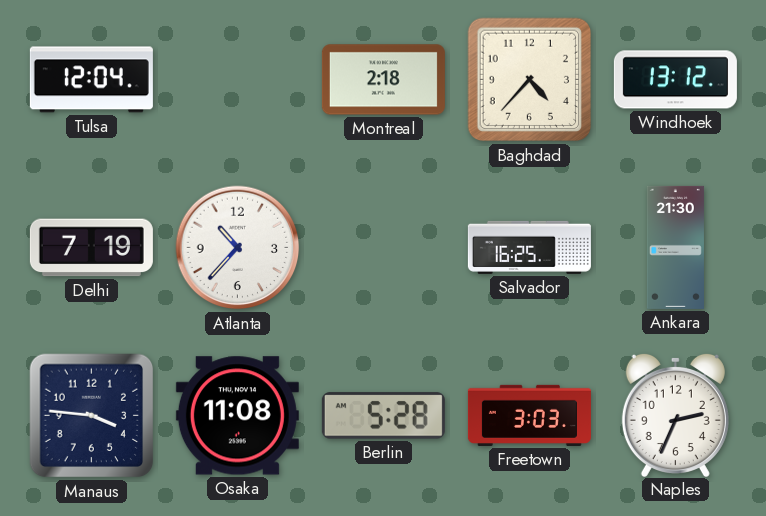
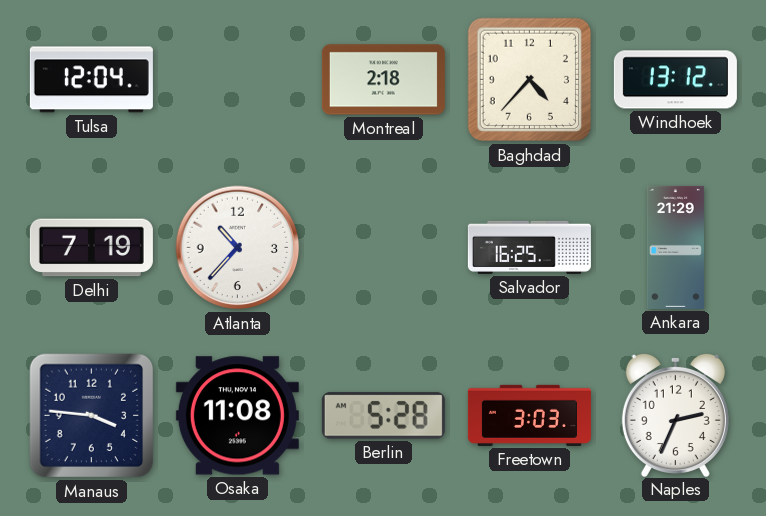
Ankara: 21:30 -> 21:29 (675, 247)
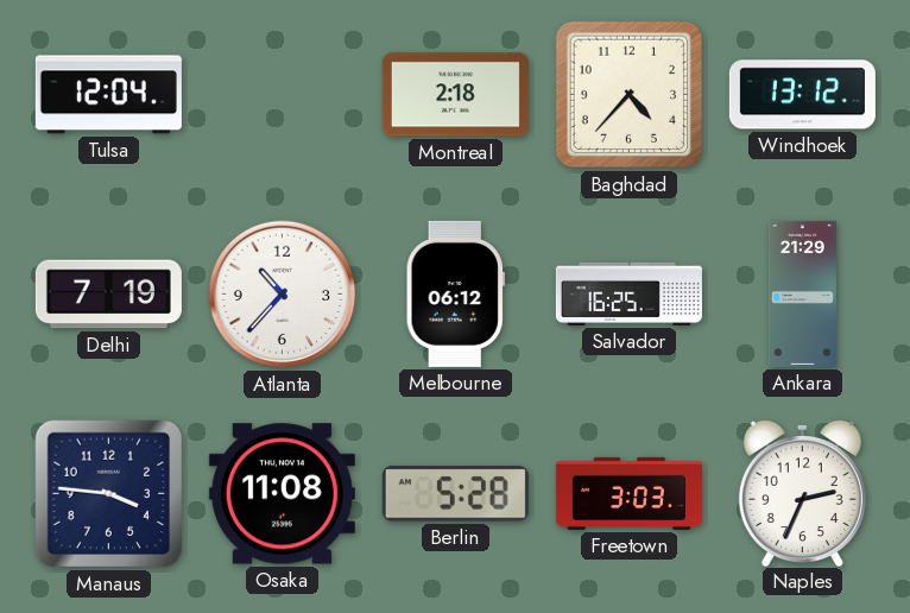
Melbourne: none -> 06:12 (455, 293)
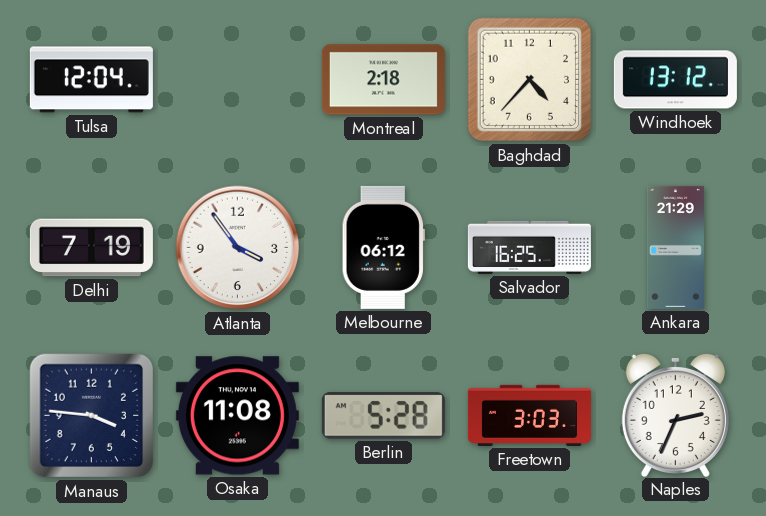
Atlanta: 10:37 -> 3:54 (238, 248)
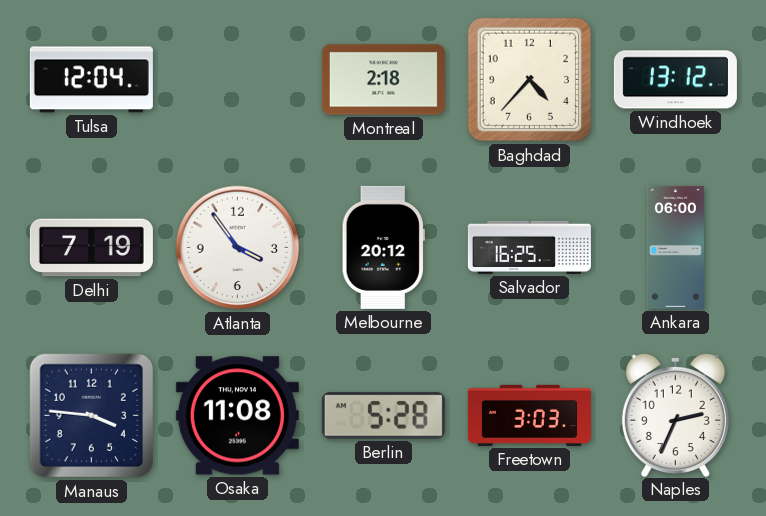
Melbourne: 06:12 -> 20:12 (383, 247)
Ankara: 21:29 -> 06:00 (675, 247)
